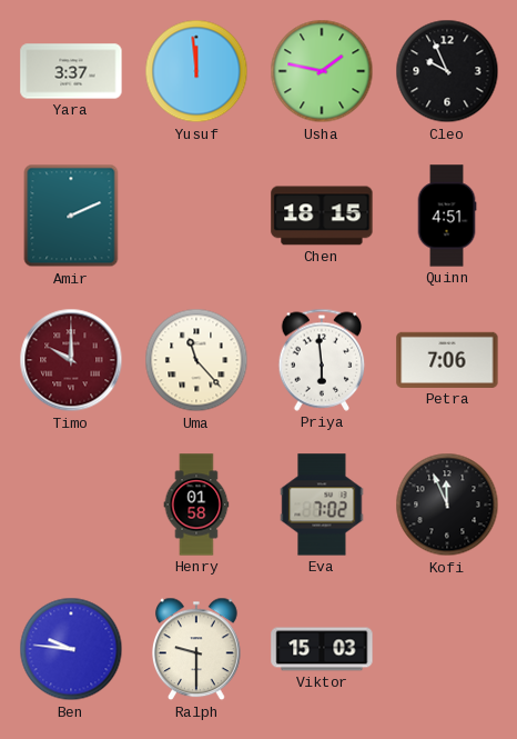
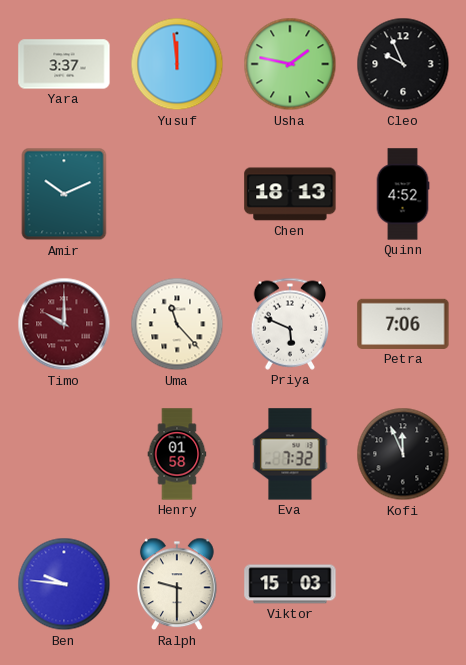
Amir: 2:11 -> 10:11 (64, 194)
Chen: 18:15 -> 18:13 (290, 194)
Quinn: 4:51 -> 4:52 (403, 194)
Priya: 5:59 -> 5:49 (290, 324)
Eva: 7:02 -> 7:32 (290, 454)
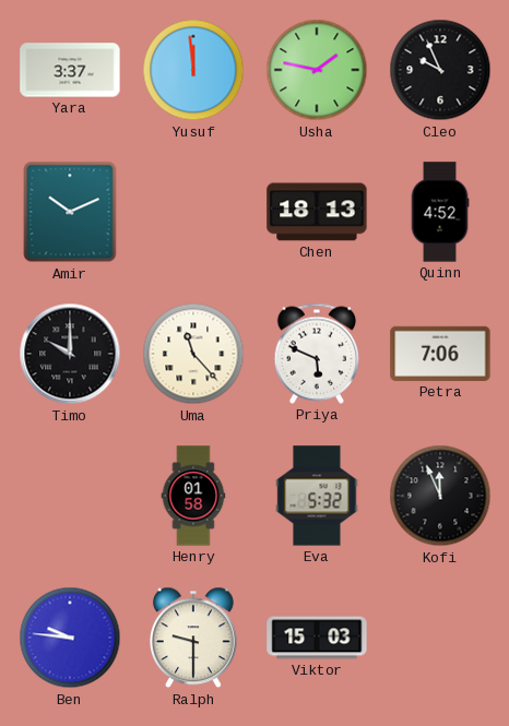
Timo dial: burgundy -> black (70, 354)
Eva: 7:32 -> 5:32 (317, 496)
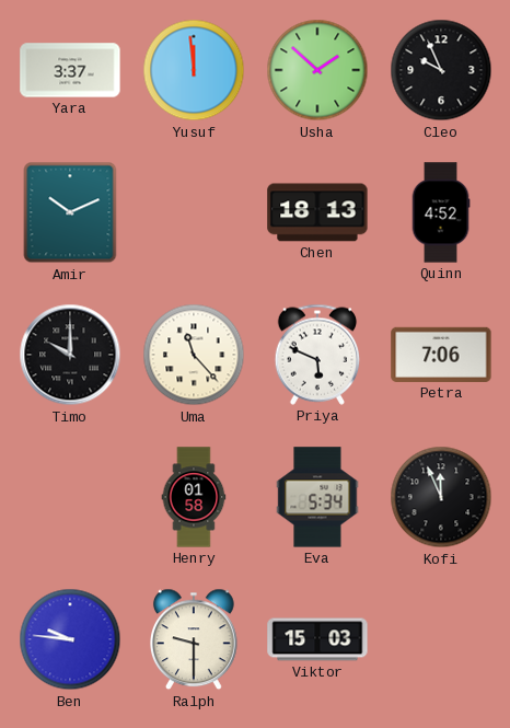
Usha: 1:47 -> 1:52 (317, 70)
Eva: 5:32 -> 5:34 (317, 497)
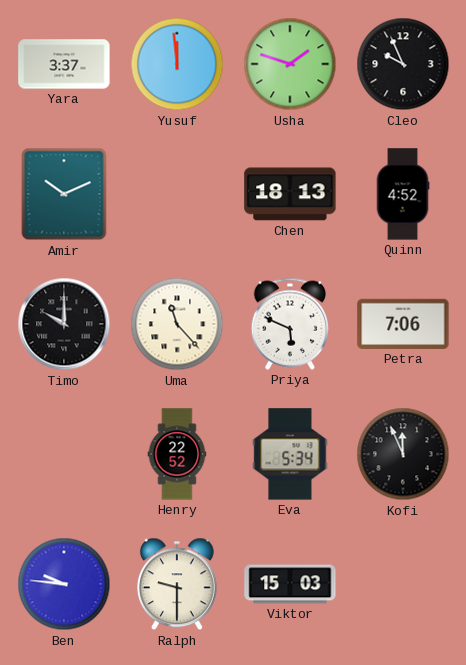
Usha: 1:52 -> 1:48 (290, 64)
Henry: 01:58 -> 22:52 (177, 454)
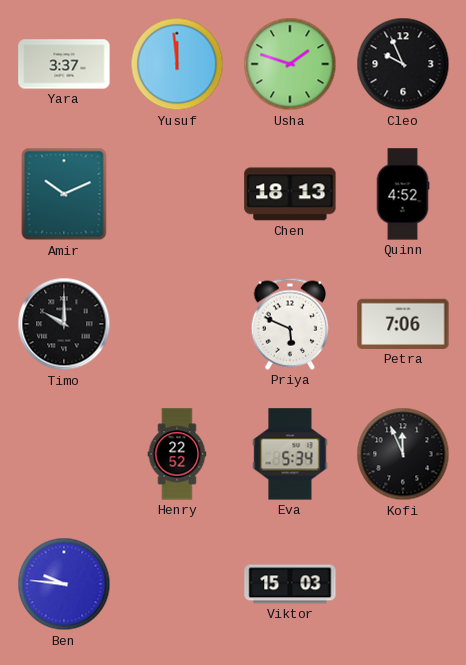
Uma: 11:23 -> none (177, 324)
Ralph: 9:30 -> none (178, 584)
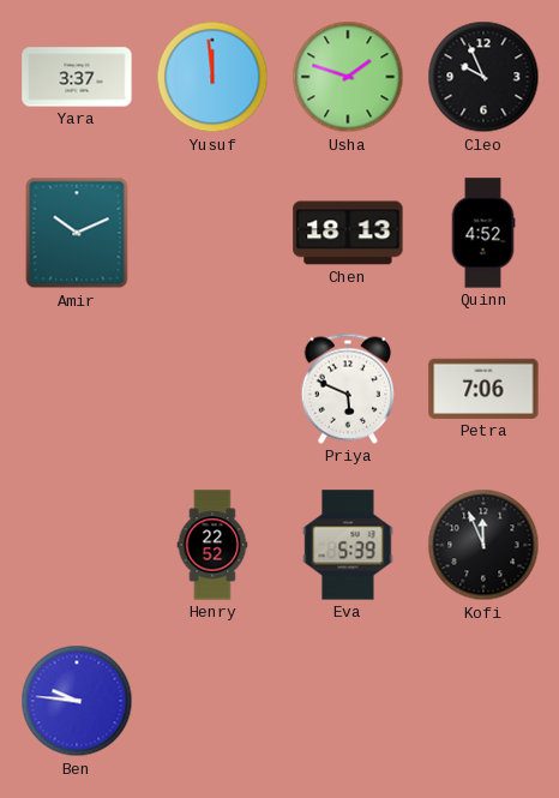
Timo: 10:00 -> none (64, 324)
Eva: 5:34 -> 5:39 (348, 545)
Viktor: 15:03 -> none (290, 584)
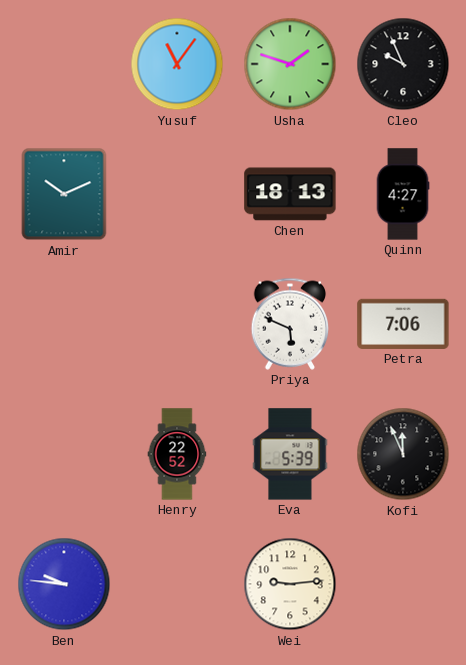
Yara: 3:37 -> none (77, 77)
Yusuf: 11:59 -> 11:06 (177, 64)
Quinn: 4:52 -> 4:27 (403, 194)
Wei: none -> 9:14 (290, 584)
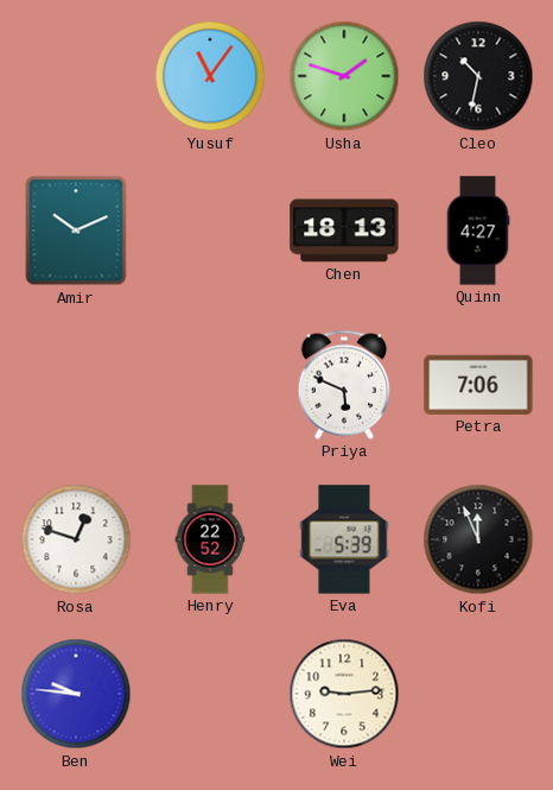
Cleo: 9:56 -> 10:32 (478, 76)
Rosa: none -> 12:48 (76, 539)
